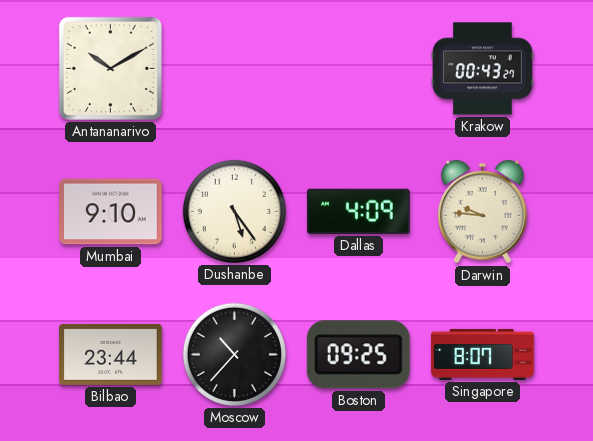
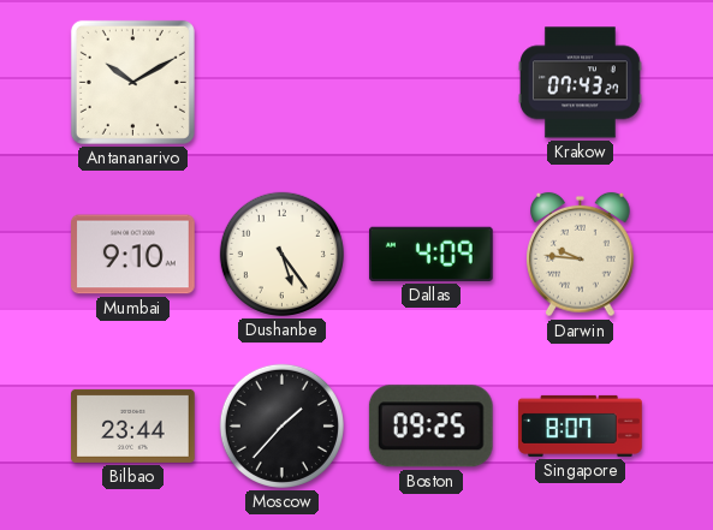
Krakow: 00:43 -> 07:43 (581, 83)
Moscow: 10:37 -> 1:37 (281, 425)
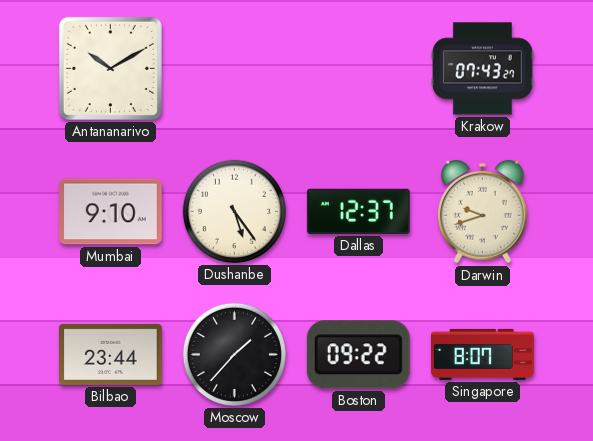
Dallas: 4:09 -> 12:37 (358, 211)
Darwin: 9:46 -> 9:42 (483, 212)
Boston: 09:25 -> 09:22 (358, 355)
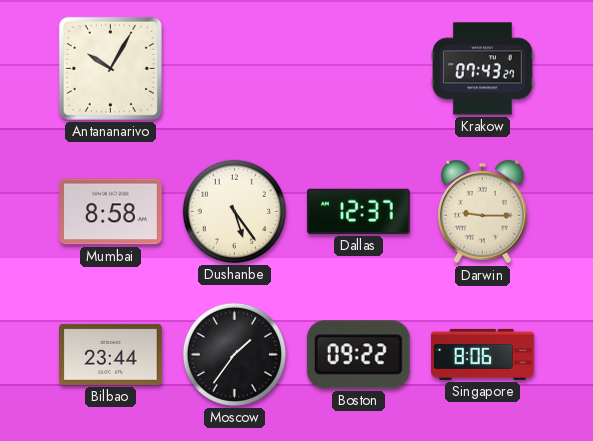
Antananarivo: 10:10 -> 10:05 (110, 68)
Mumbai: 9:10 -> 8:58 (111, 212)
Darwin: 9:42 -> 9:15 (483, 212)
Moscow: 1:37 -> 1:36 (234, 354)
Singapore: 8:07 -> 8:06 (483, 354)
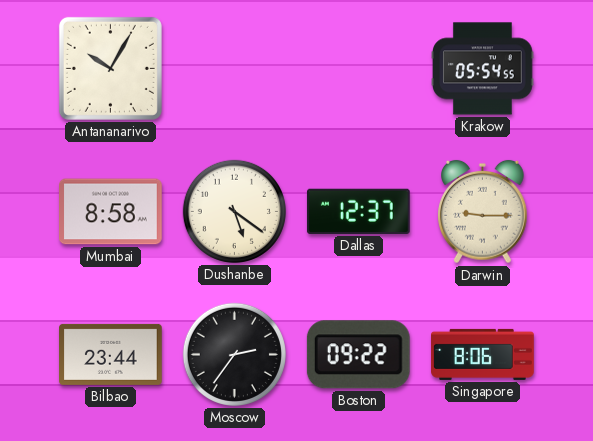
Krakow: 07:43 -> 05:54 (483, 69)
Dushanbe: 5:24 -> 5:21 (234, 211)
Moscow: 1:36 -> 2:36 (234, 354)
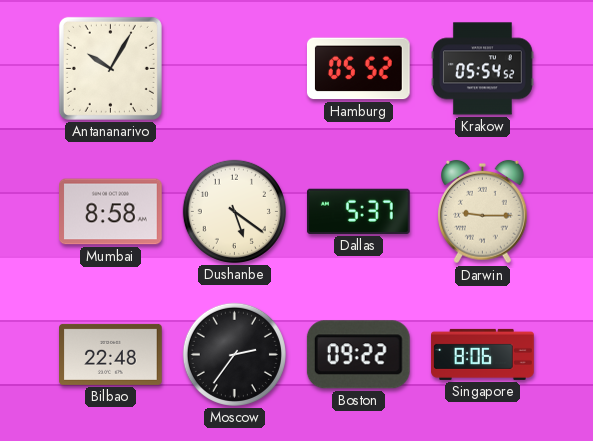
Hamburg: none -> 05:52 (358, 69)
Krakow: 05:54:55 -> 05:54:52 (483, 69)
Dallas: 12:37 -> 5:37 (358, 211)
Bilbao: 23:44 -> 22:48 (111, 354)
